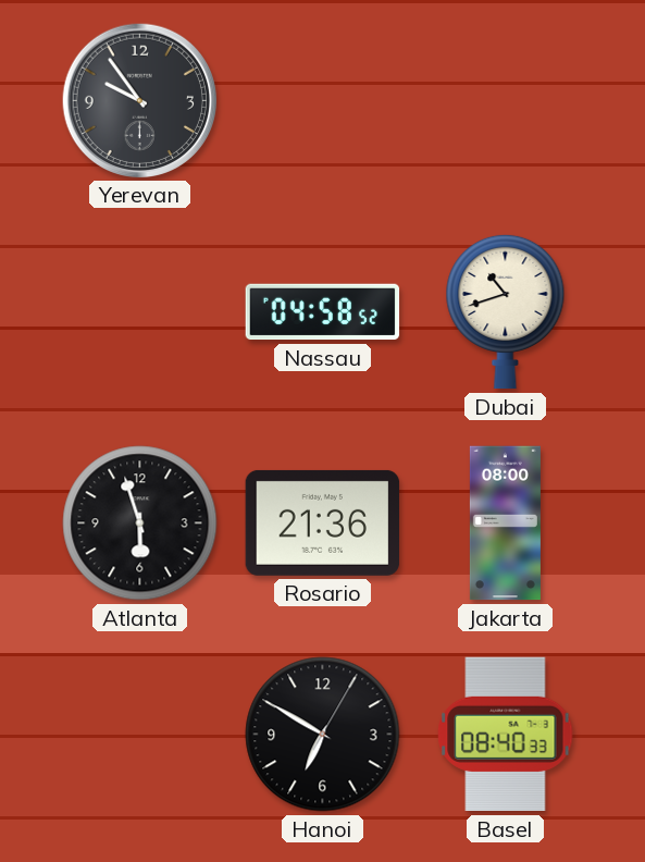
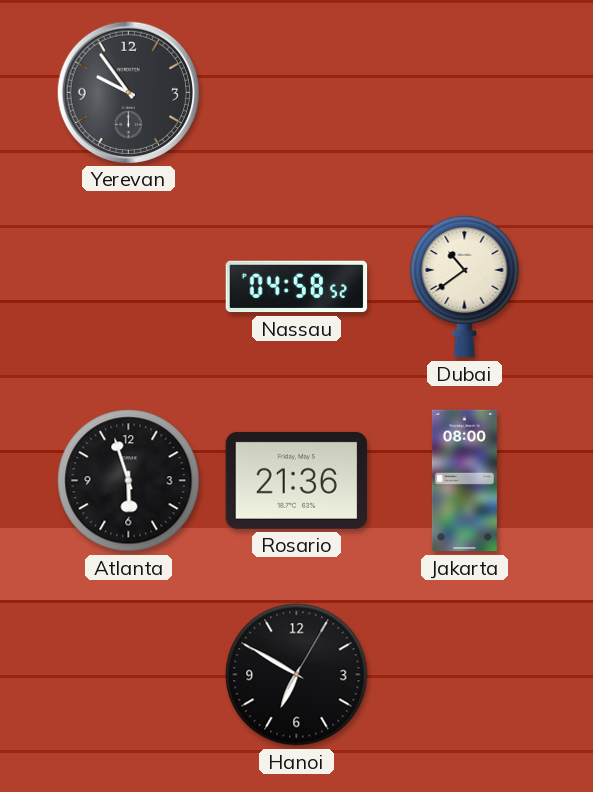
Dubai: 10:42 -> 10:39 (465, 286)
Basel: 08:40 -> none (506, 735)
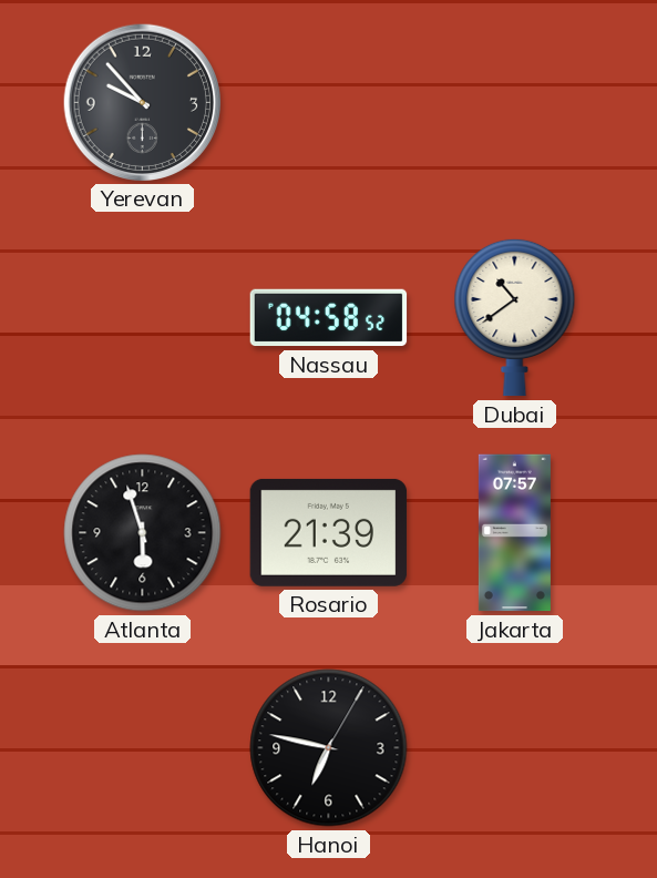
Yerevan: 9:54 -> 9:53 (142, 102)
Rosario: 21:36 -> 21:39 (329, 532)
Jakarta: 08:00 -> 07:57 (514, 533)
Hanoi: 6:50 -> 6:47 (329, 748)
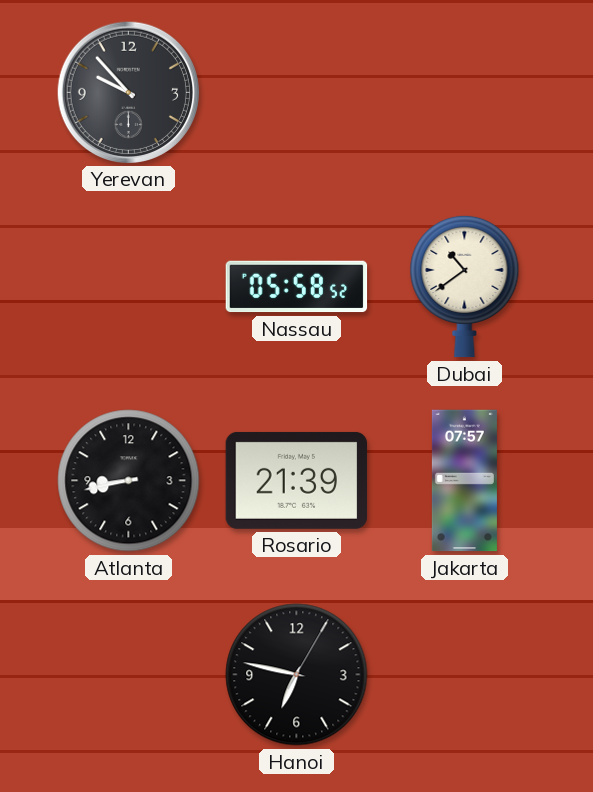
Nassau: 04:58 -> 05:58 (297, 287)
Atlanta: 5:57 -> 8:43 (129, 481)
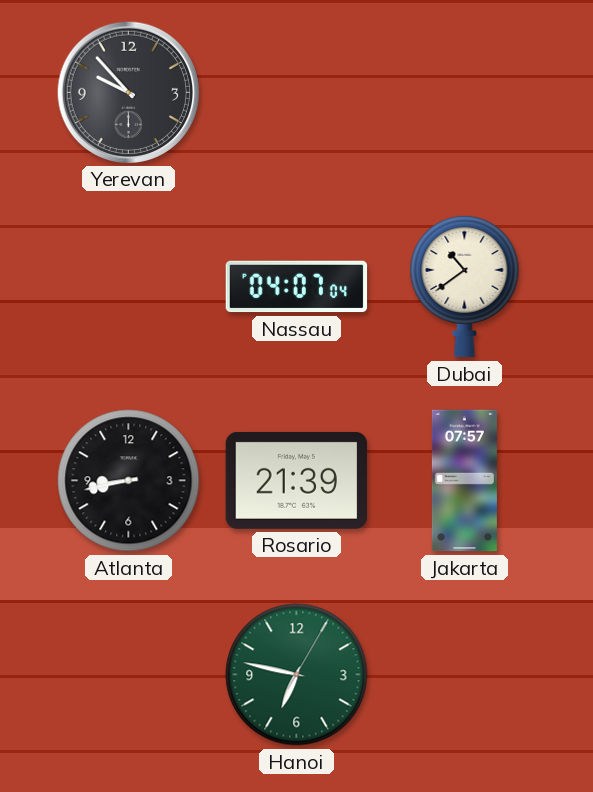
Nassau: 05:58 -> 04:07 (297, 287)
Hanoi dial: black -> green (297, 675)
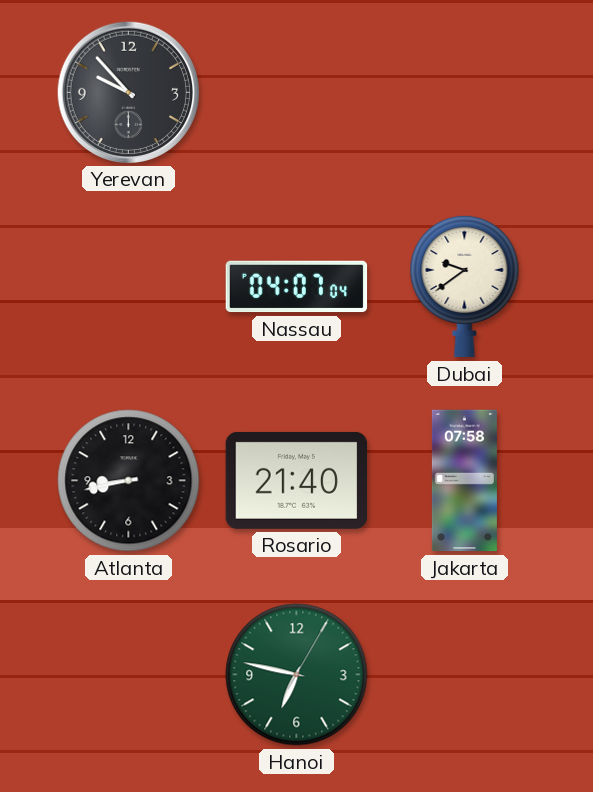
Dubai: 10:39 -> 9:39 (465, 286)
Rosario: 21:39 -> 21:40 (297, 480)
Jakarta: 07:57 -> 07:58 (464, 481)
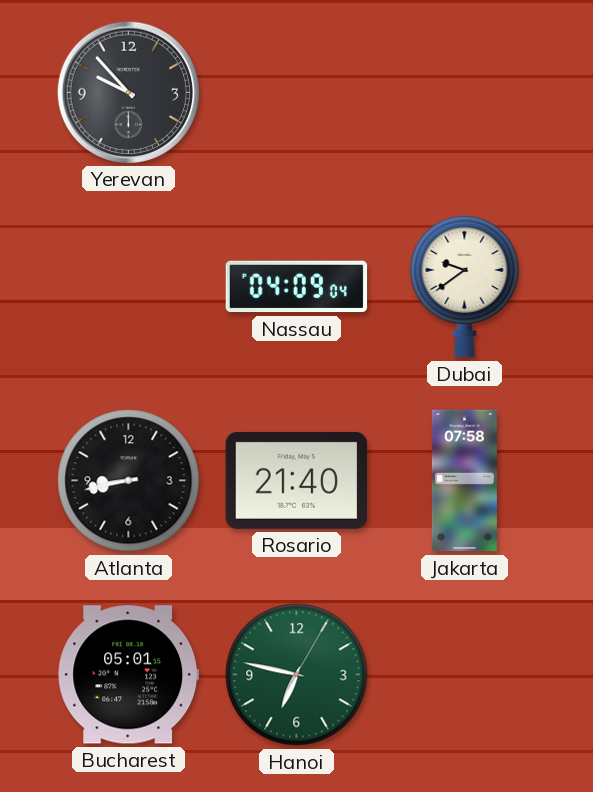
Nassau: 04:07 -> 04:09 (297, 287)
Bucharest: none -> 05:01 (129, 675)
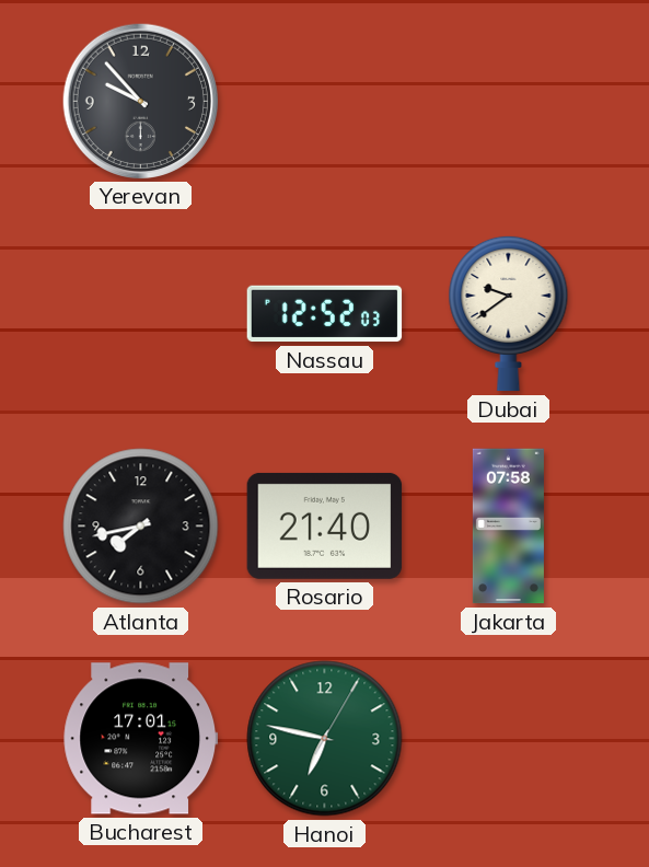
Nassau: 04:09 -> 12:52 (325, 314)
Atlanta: 8:43 -> 7:43 (141, 527)
Bucharest: 05:01 -> 17:01 (141, 739)
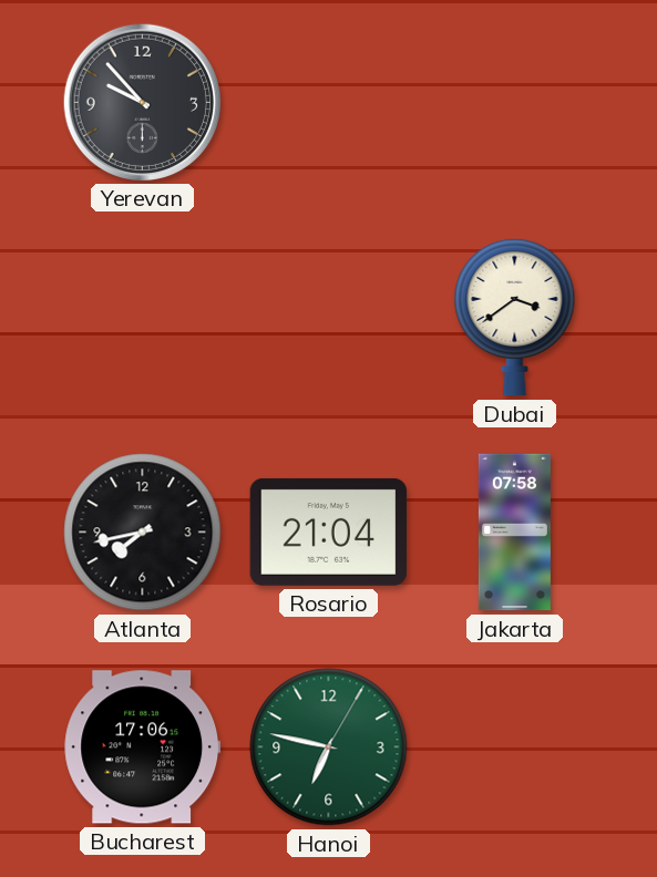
Nassau: 12:52 -> none (325, 314)
Dubai: 9:39 -> 3:39 (515, 317)
Rosario: 21:40 -> 21:04 (329, 532)
Bucharest: 17:01 -> 17:06 (143, 747)
